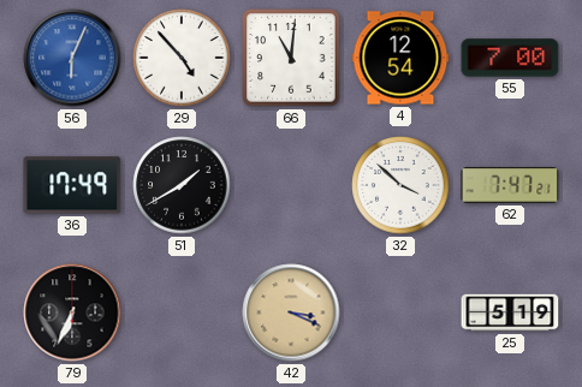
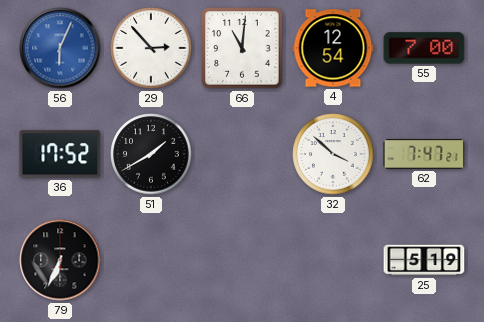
29: 4:53 -> 2:53 (151, 48)
36: 17:49 -> 17:52 (60, 154)
42: 3:19 -> none (291, 312)
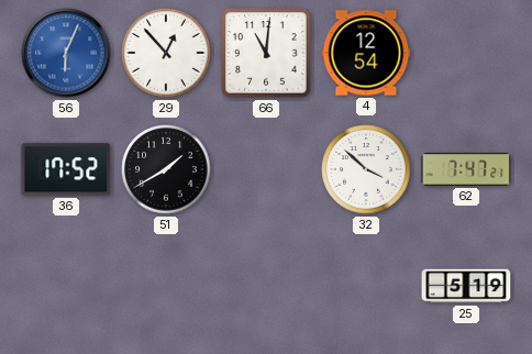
29: 2:53 -> 12:53 (166, 53)
55: 7:00 -> none (424, 48)
79: 6:34 -> none (60, 260)
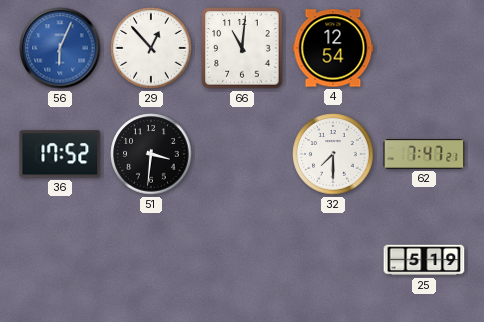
51: 1:40 -> 3:31 (151, 154)
32: 3:52 -> 7:30 (333, 154)
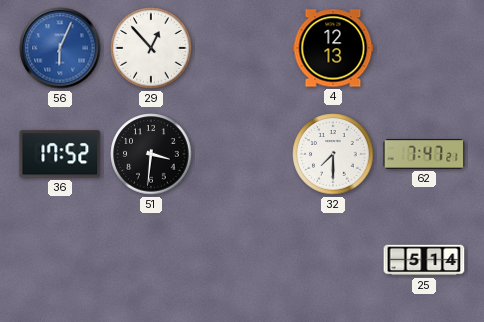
66: 11:01 -> none (242, 48)
4: 12:54 -> 12:13 (333, 48)
25: 5:19 -> 5:14 (424, 260)
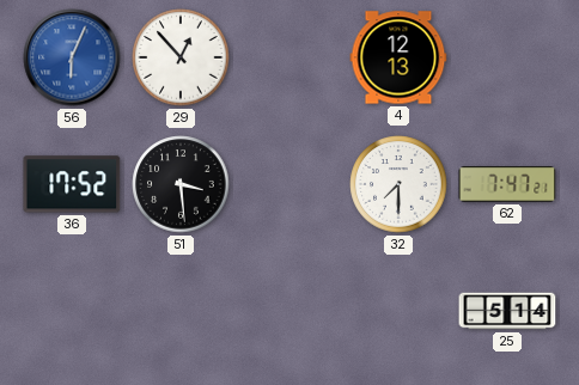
51: 3:31 -> 3:29 (181, 184)
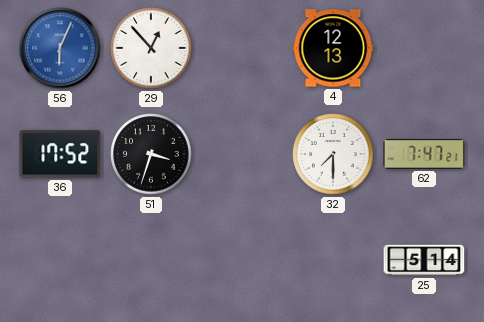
51: 3:29 -> 3:33 (151, 154)
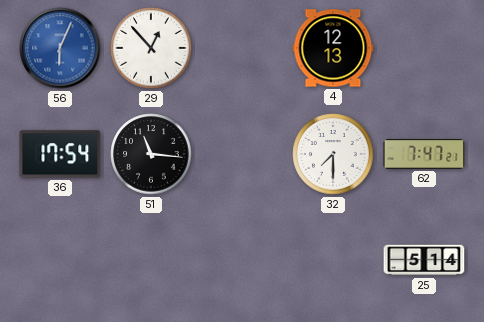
36: 17:52 -> 17:54 (60, 154)
51: 3:33 -> 11:16 (151, 154)
